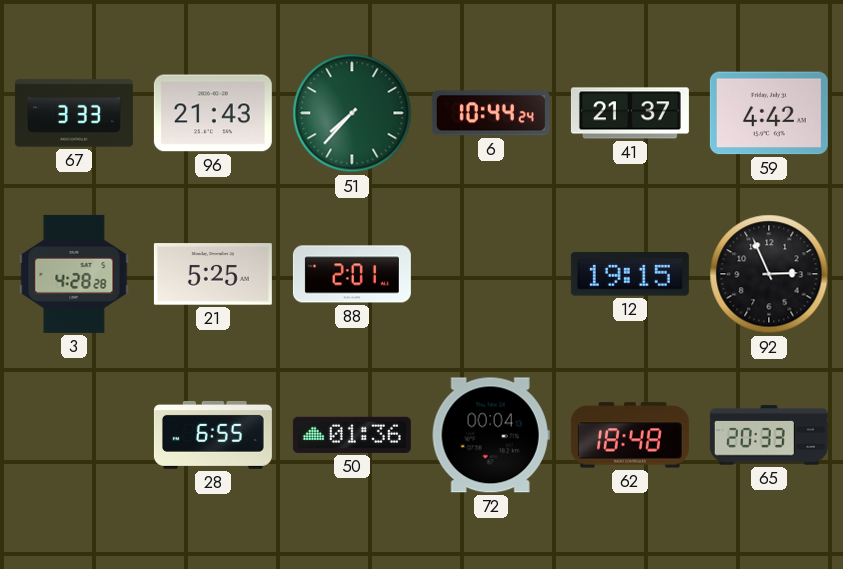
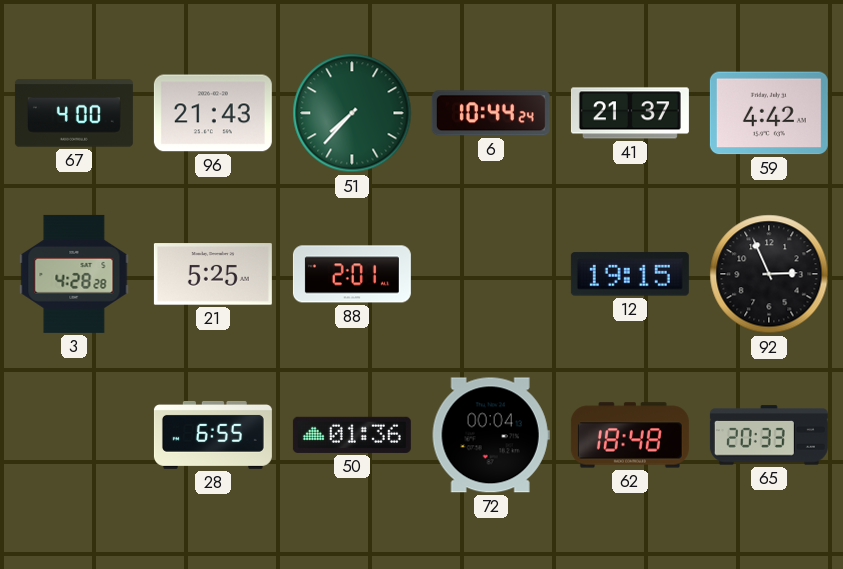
67: 3:33 -> 4:00 (74, 113)
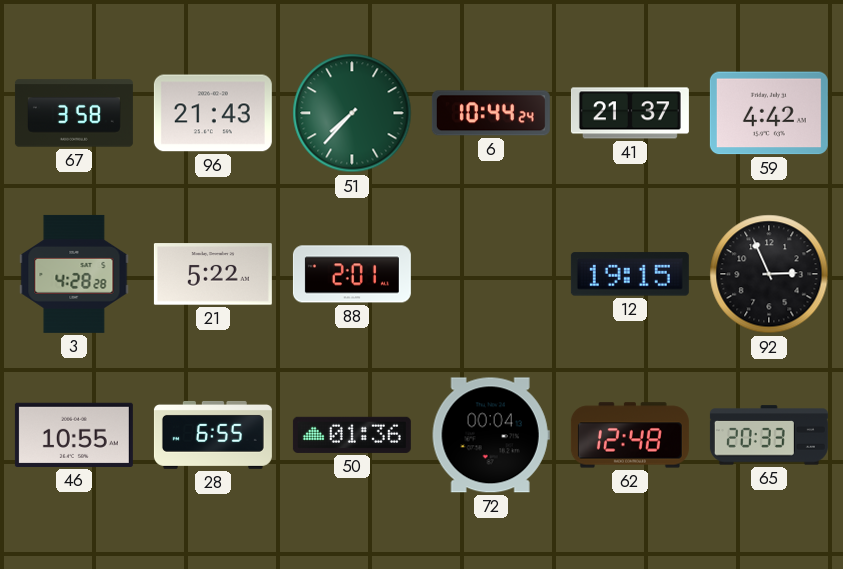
67: 4:00 -> 3:58 (74, 113)
21: 5:25 -> 5:22 (213, 274)
46: none -> 10:55 (74, 435)
62: 18:48 -> 12:48 (630, 435)
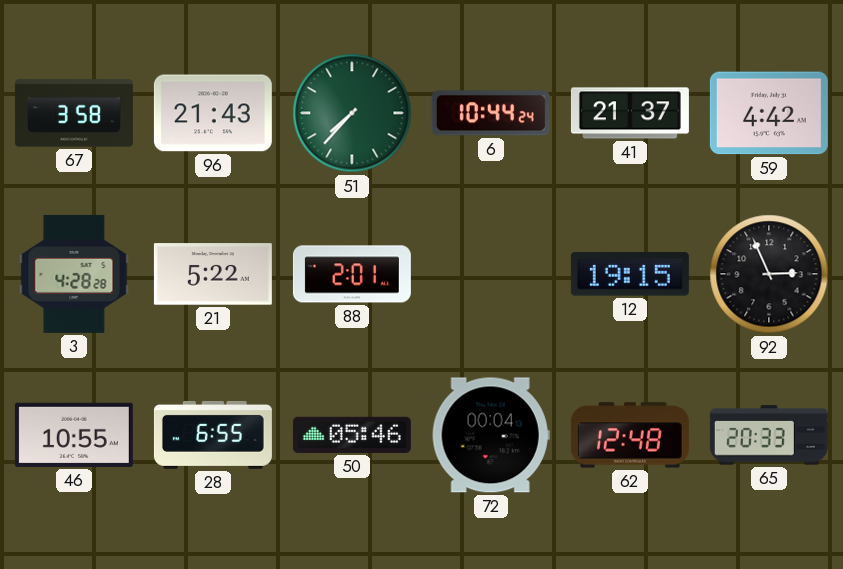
50: 01:36 -> 05:46 (352, 435)
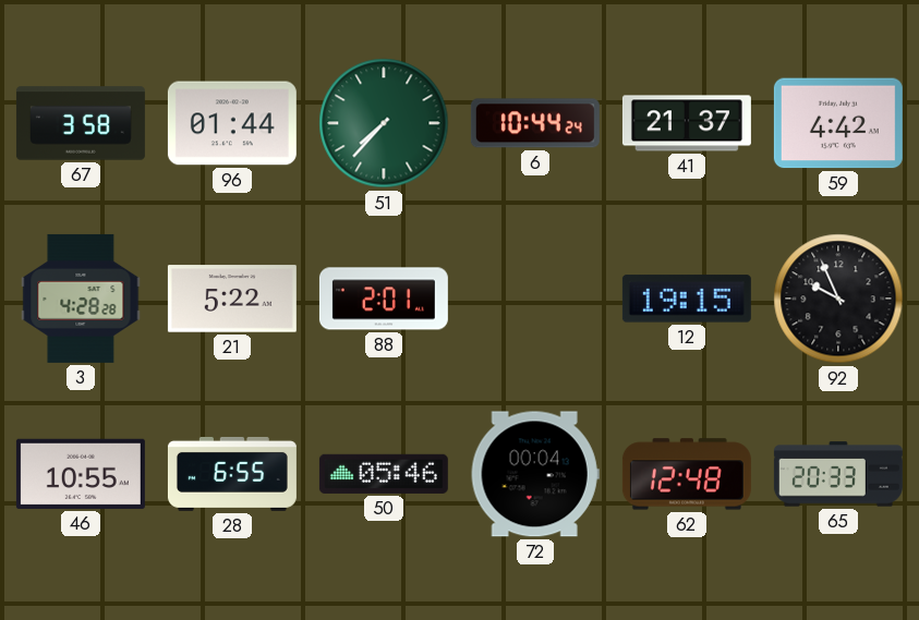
96: 21:43 -> 01:44 (232, 123)
92: 2:56 -> 9:56 (838, 299)
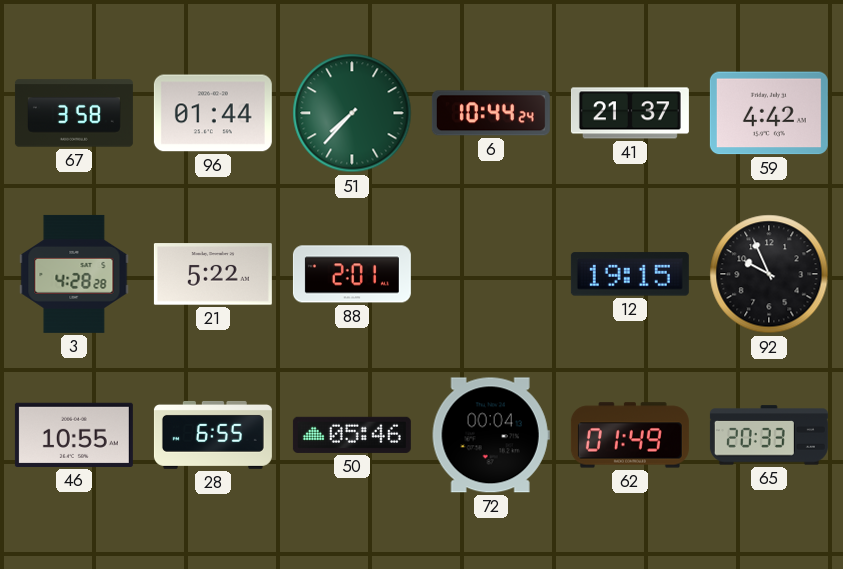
62: 12:48 -> 01:49 (630, 435)
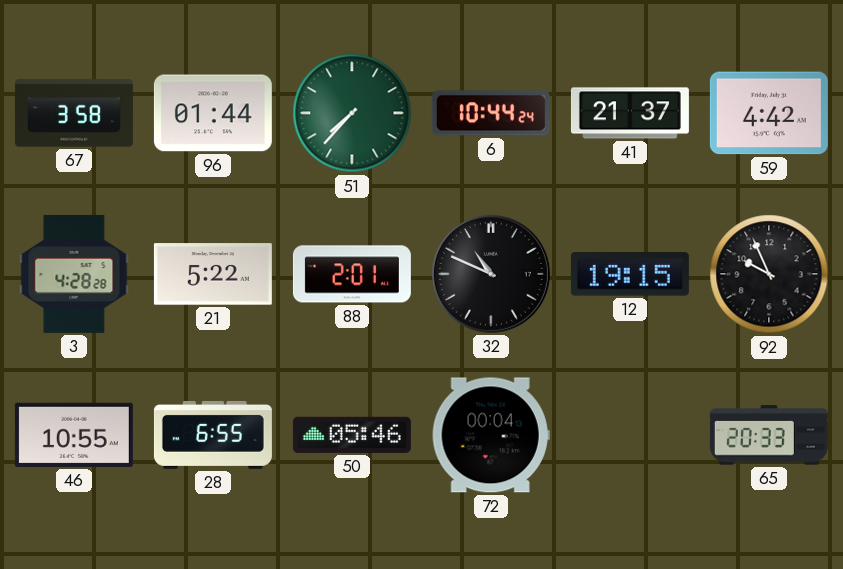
32: none -> 10:49 (491, 274)
62: 01:49 -> none (630, 435)
